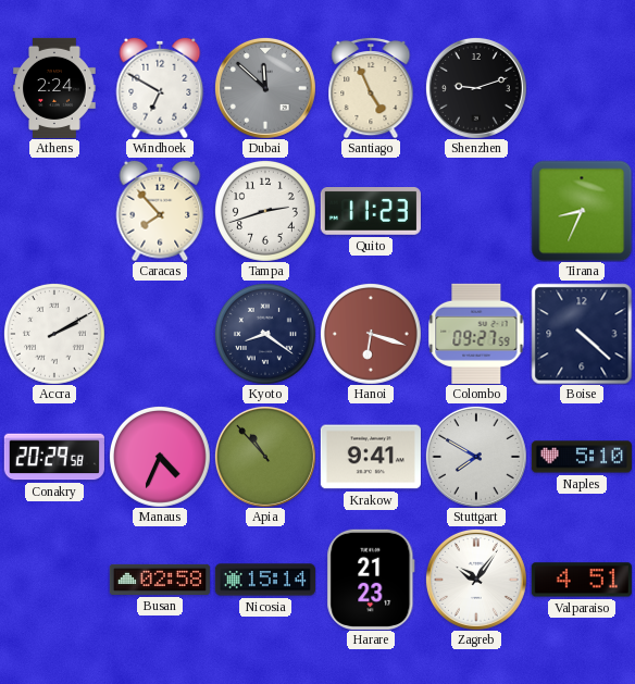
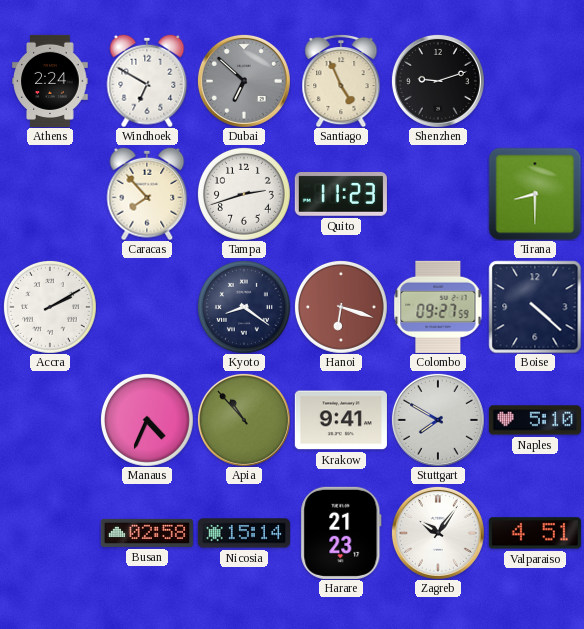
Dubai: 11:52 -> 6:52 (244, 81)
Tirana: 8:34 -> 8:30 (535, 194)
Conakry: 20:29 -> none (54, 457)
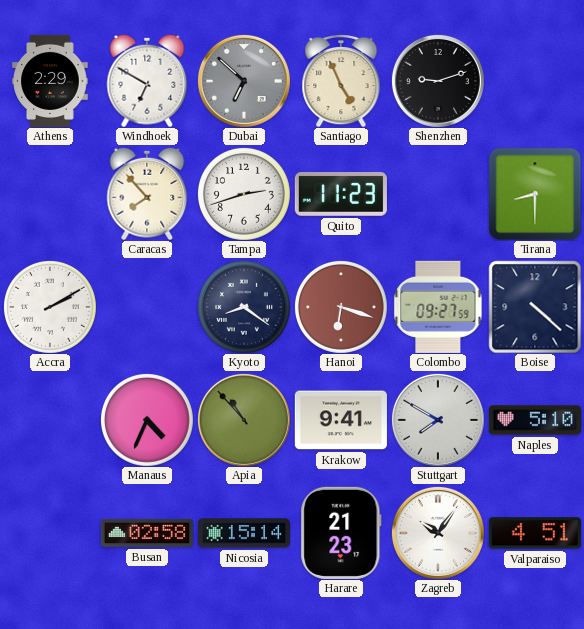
Athens: 2:24 -> 2:29 (50, 81)
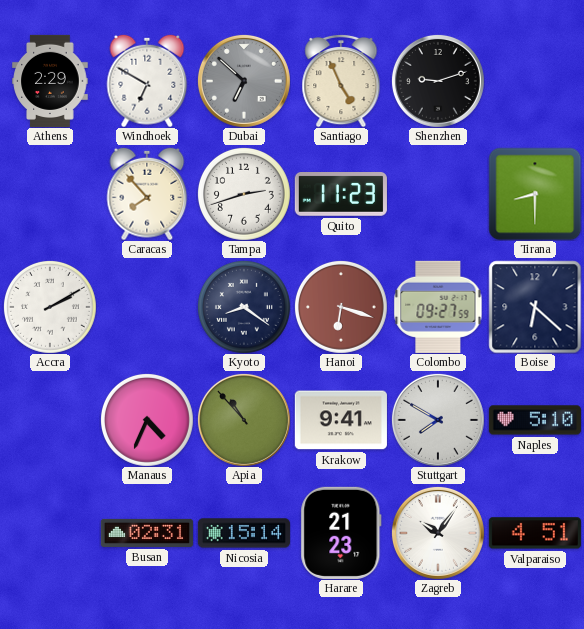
Boise: 4:22 -> 6:22 (535, 307)
Busan: 02:58 -> 02:31 (147, 533)
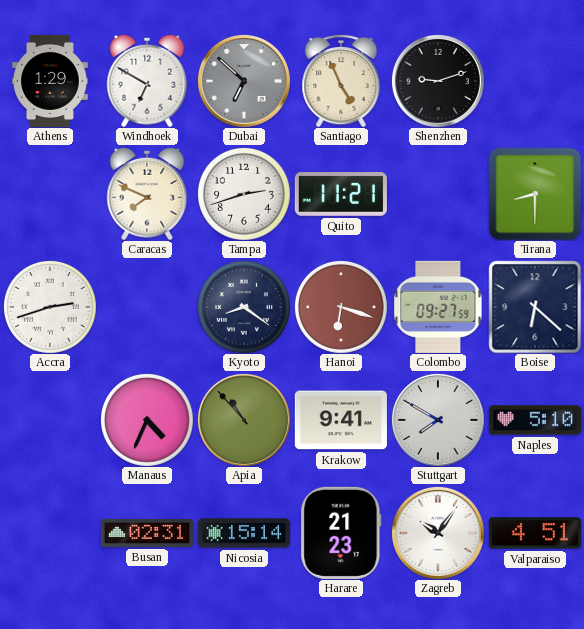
Athens: 2:29 -> 1:29 (50, 81)
Caracas: 7:53 -> 7:49 (147, 194)
Quito: 11:23 -> 11:21 (341, 195)
Accra: 2:10 -> 2:42 (50, 307)
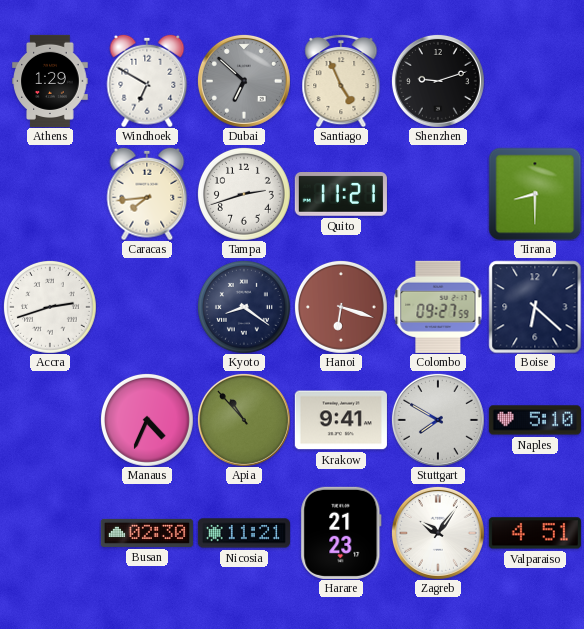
Caracas: 7:49 -> 7:44 (147, 194)
Busan: 02:31 -> 02:30 (147, 533)
Nicosia: 15:14 -> 11:21 (244, 533)
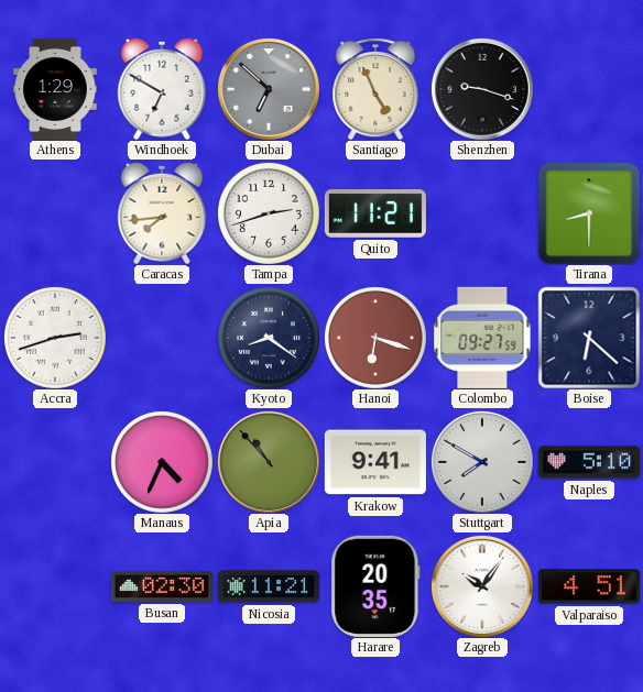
Shenzhen: 9:12 -> 9:18 (482, 89)
Harare: 21:23 -> 20:35 (375, 586)
